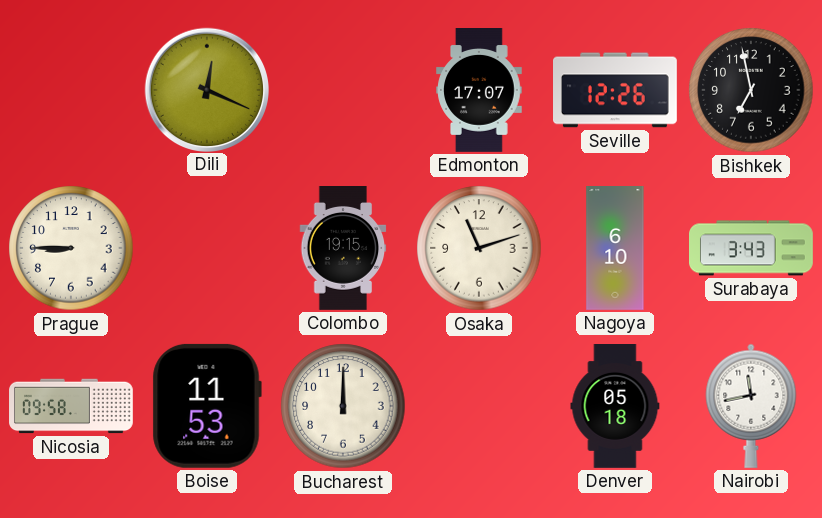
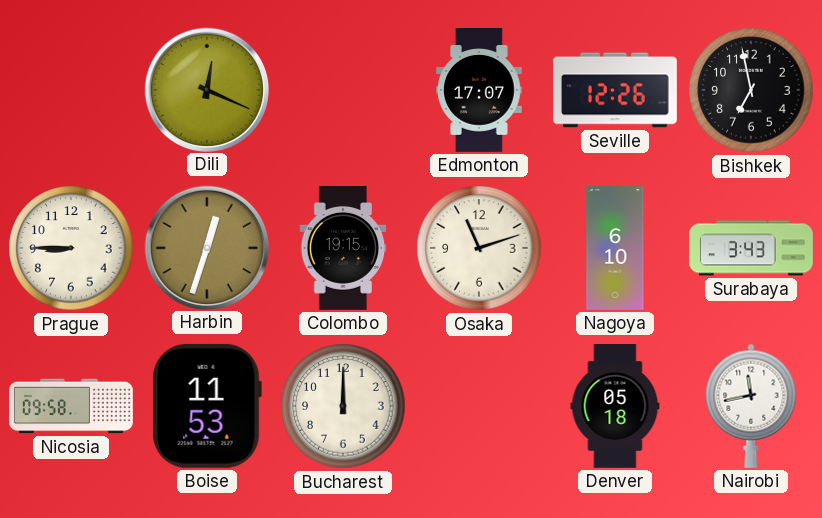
Harbin: none -> 12:33 (206, 247)
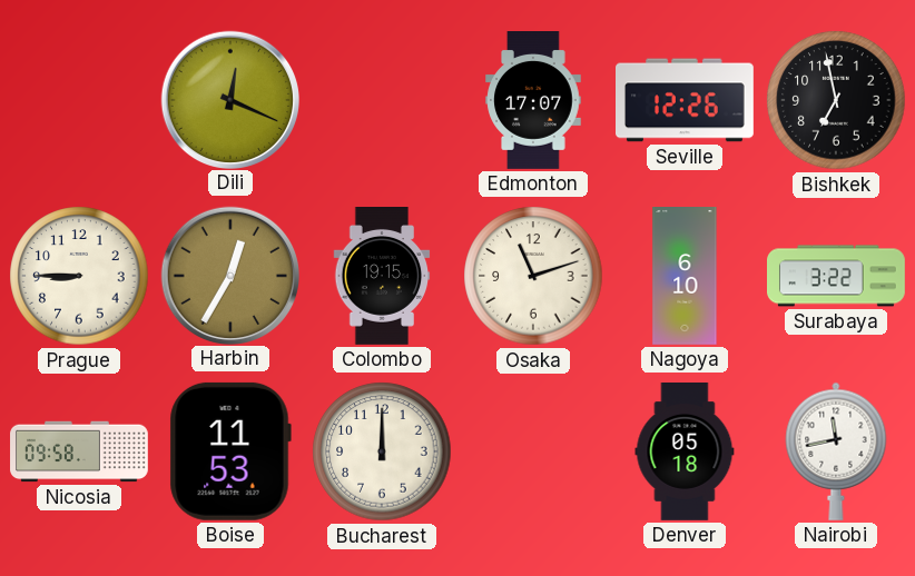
Harbin: 12:33 -> 12:35 (229, 275)
Surabaya: 3:43 -> 3:22 (837, 276)
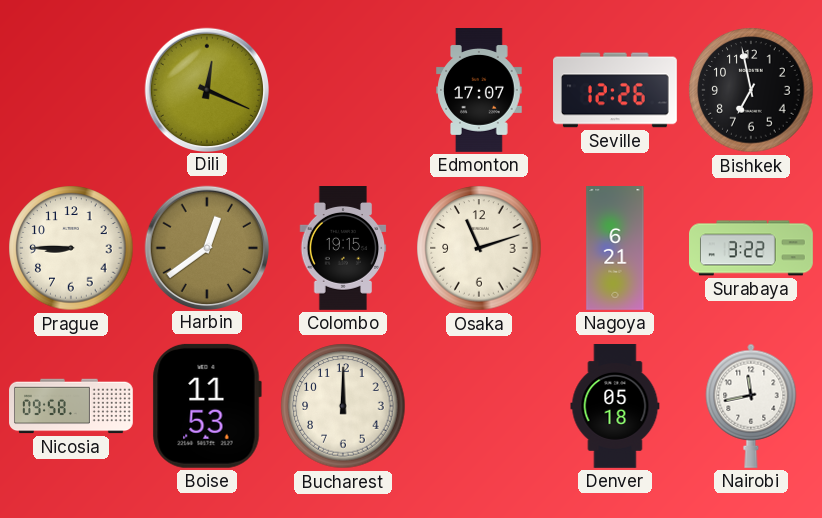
Harbin: 12:35 -> 12:39 (206, 247)
Nagoya: 6:10 -> 6:21 (615, 249)
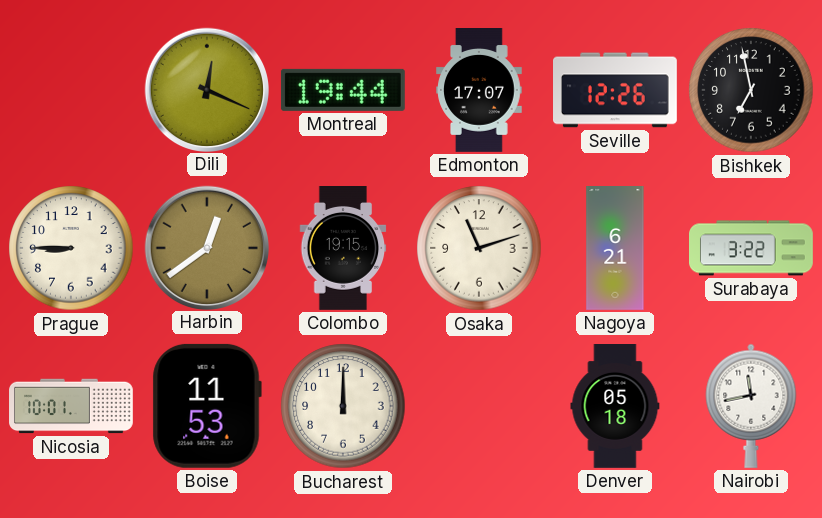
Montreal: none -> 19:44 (343, 90)
Nicosia: 09:58 -> 10:01 (71, 406)
